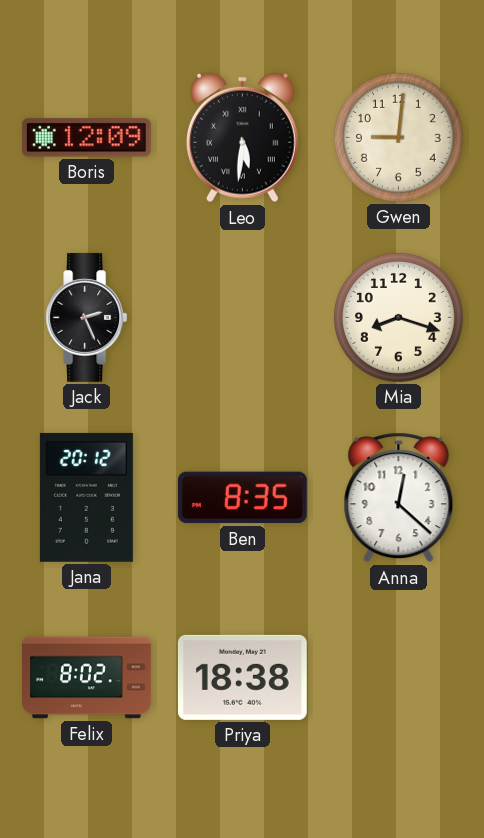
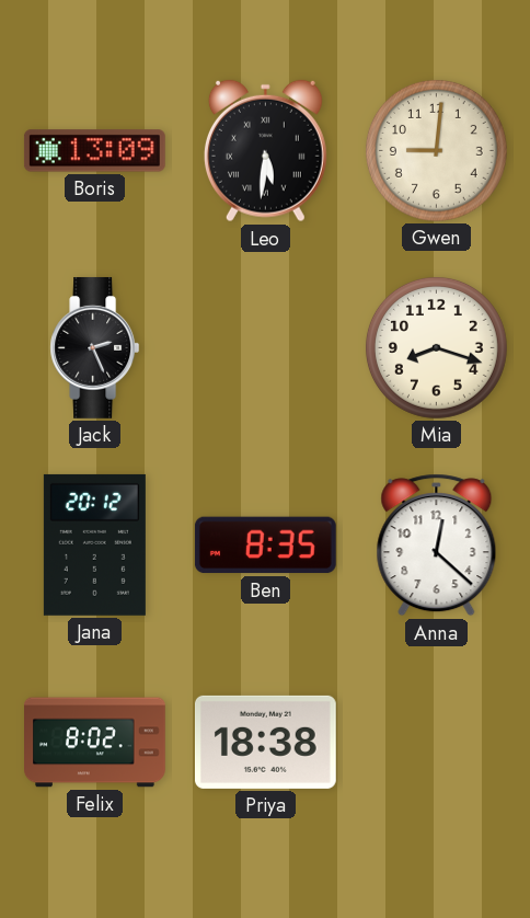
Boris: 12:09 -> 13:09 (94, 151)
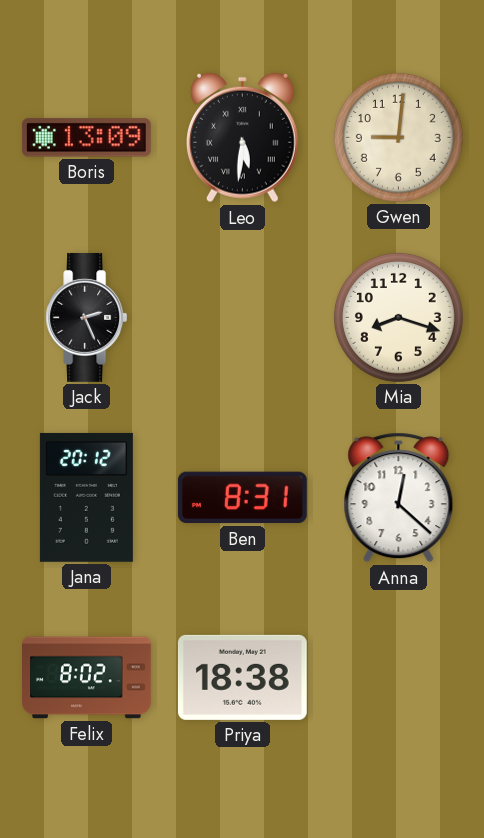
Ben: 8:35 -> 8:31 (242, 498)
